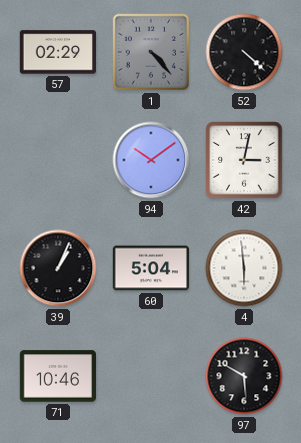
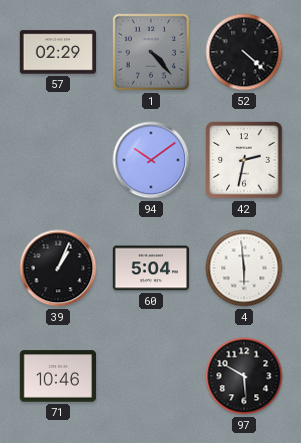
42: 3:02 -> 2:32 (244, 160)
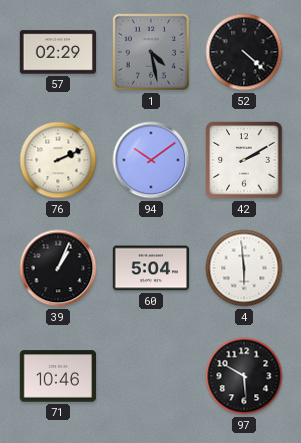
1: 4:23 -> 4:28 (151, 52)
76: none -> 2:11 (58, 160)
42: 2:32 -> 2:10 (244, 160)
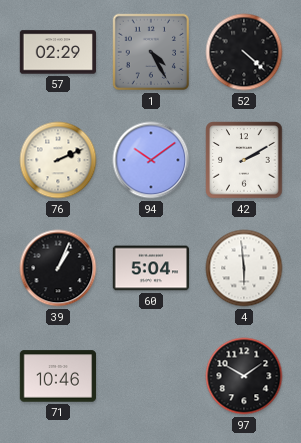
1: 4:28 -> 4:25 (151, 52)
97: 5:50 -> 1:50 (244, 376)
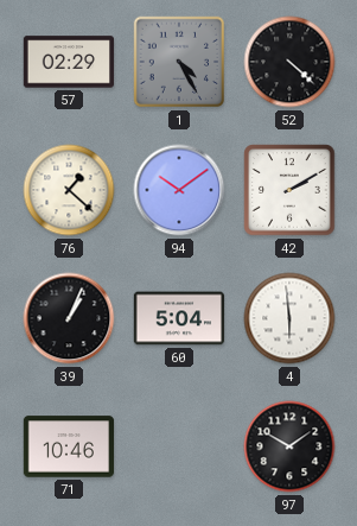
76: 2:11 -> 1:22 (69, 190)
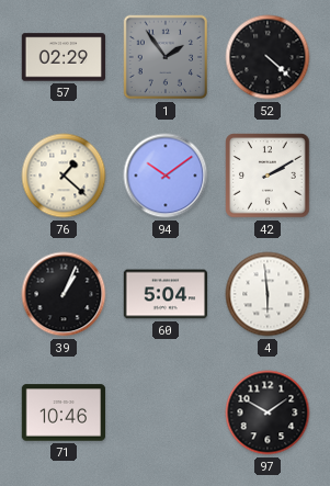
1: 4:25 -> 1:54 (166, 57)
